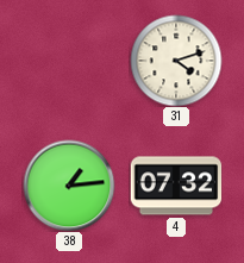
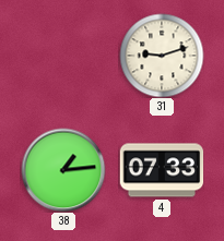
31: 4:12 -> 9:12 (162, 56)
4: 07:32 -> 07:33 (162, 170)
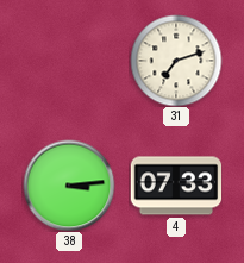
31: 9:12 -> 7:12 (176, 61)
38: 1:14 -> 3:14 (69, 186)
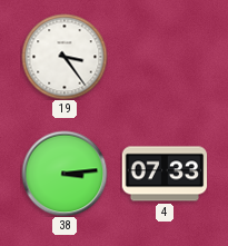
19: none -> 3:24 (65, 57)
31: 7:12 -> none (176, 61)
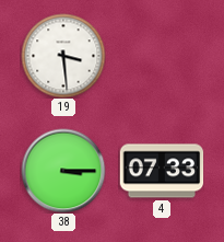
19: 3:24 -> 3:29 (63, 56)
38: 3:14 -> 3:15 (63, 171)
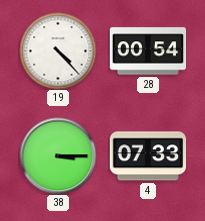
19: 3:29 -> 4:23 (58, 51)
28: none -> 00:54 (148, 51)
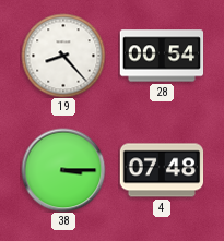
19: 4:23 -> 8:23 (63, 56)
4: 07:33 -> 07:48 (162, 170)
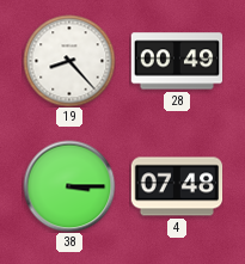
28: 00:54 -> 00:49 (177, 61)
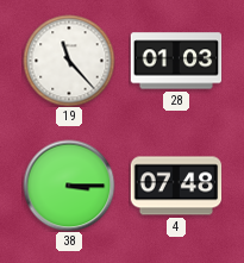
19: 8:23 -> 11:23 (69, 61)
28: 00:49 -> 01:03 (176, 61)
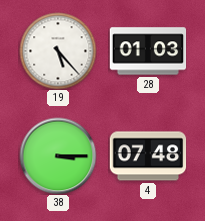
19: 11:23 -> 5:23 (58, 51)
